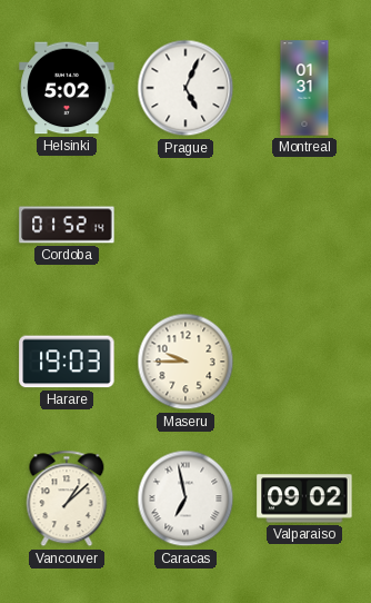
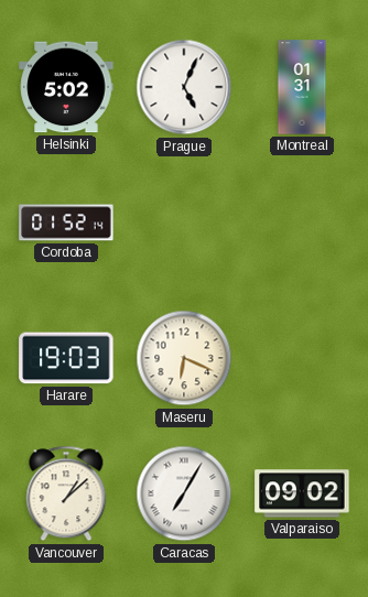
Maseru: 9:45 -> 6:19 (184, 358)
Caracas: 6:58 -> 7:05 (184, 493)
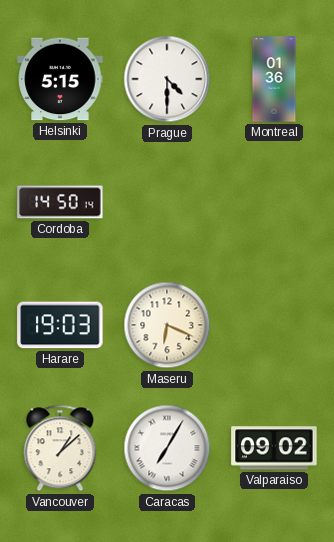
Helsinki: 5:02 -> 5:15 (60, 79)
Prague: 5:04 -> 4:30 (167, 79)
Montreal: 01:31 -> 01:36 (274, 79)
Cordoba: 01:52 -> 14:50 (60, 202)
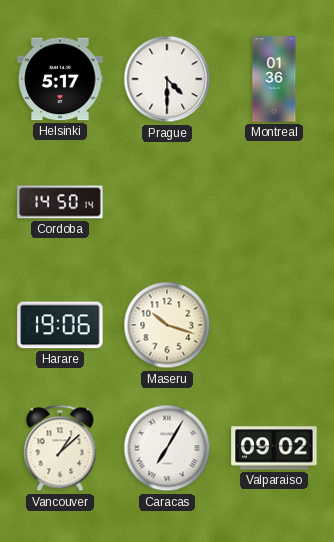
Helsinki: 5:15 -> 5:17 (60, 79)
Harare: 19:03 -> 19:06 (60, 325)
Maseru: 6:19 -> 10:18 (167, 325)
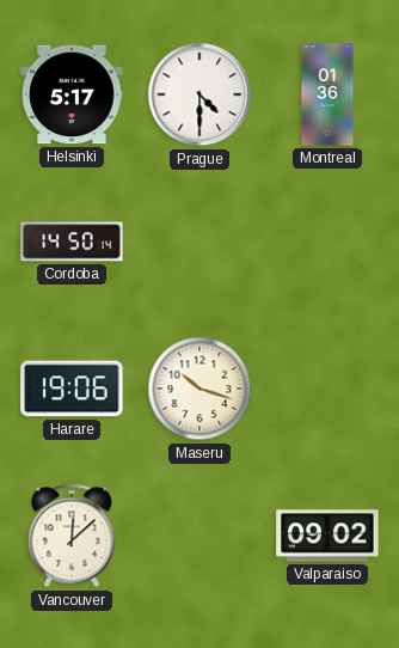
Vancouver: 1:08 -> 12:08 (72, 536)
Caracas: 7:05 -> none (167, 448)
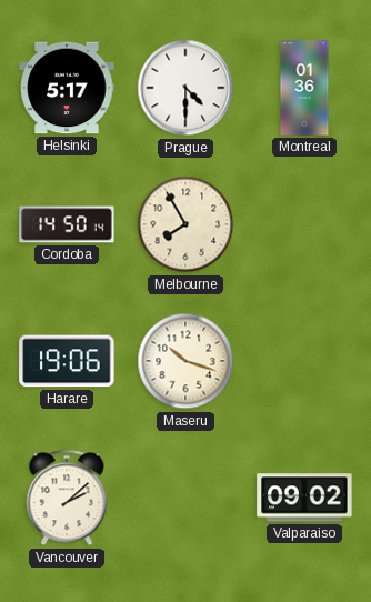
Melbourne: none -> 7:55 (185, 224)
Vancouver: 12:08 -> 2:08 (67, 498)
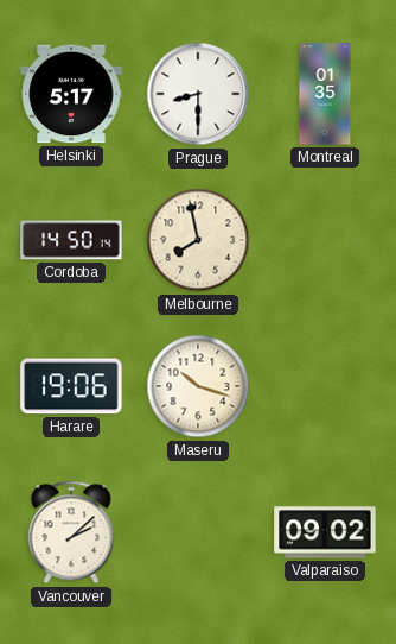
Prague: 4:30 -> 8:30 (198, 94)
Montreal: 01:36 -> 01:35 (325, 94)
Melbourne: 7:55 -> 7:58 (198, 240)
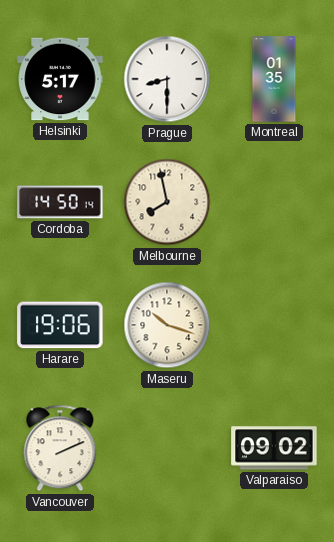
Vancouver: 2:08 -> 2:11 (60, 448)
